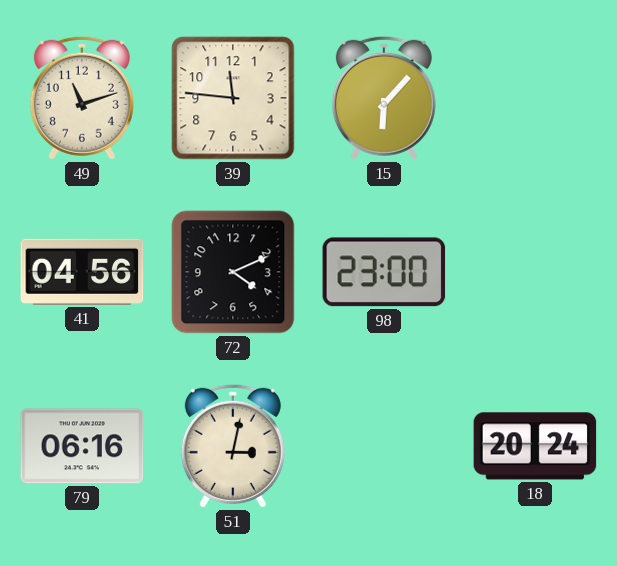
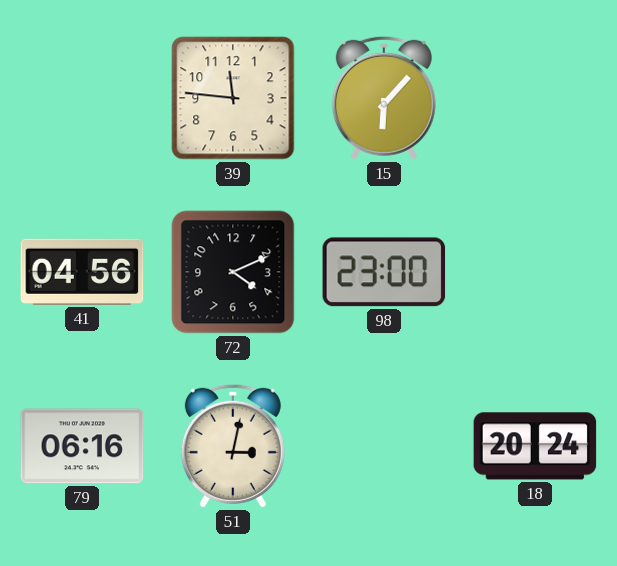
49: 11:12 -> none (82, 98)
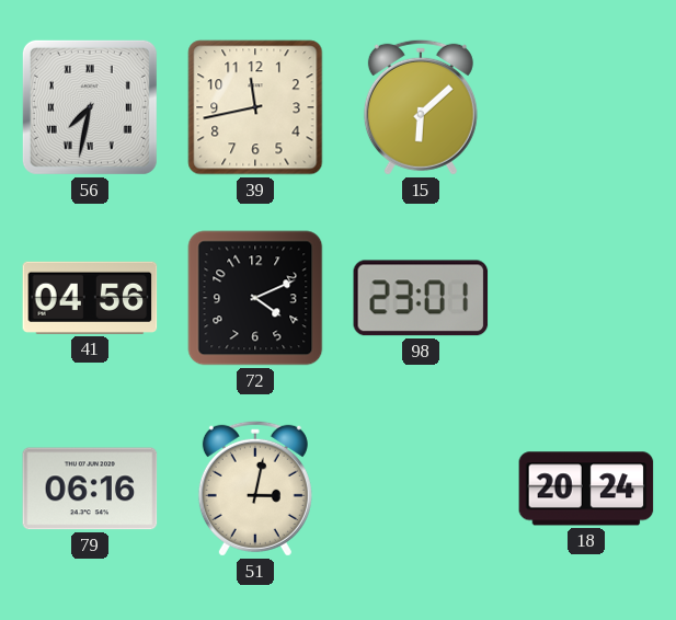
56: none -> 7:32 (90, 107)
39: 11:46 -> 11:43 (255, 107)
15: 6:07 -> 6:08 (421, 107)
98: 23:00 -> 23:01 (421, 298)
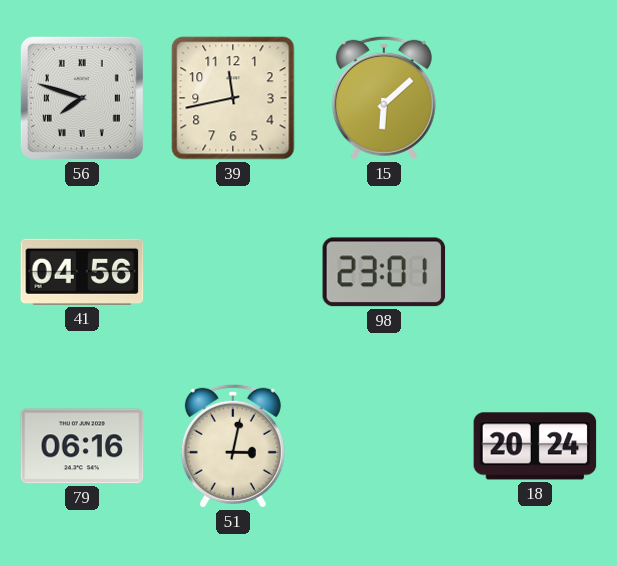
56: 7:32 -> 7:48 (82, 98)
72: 4:11 -> none (255, 298)
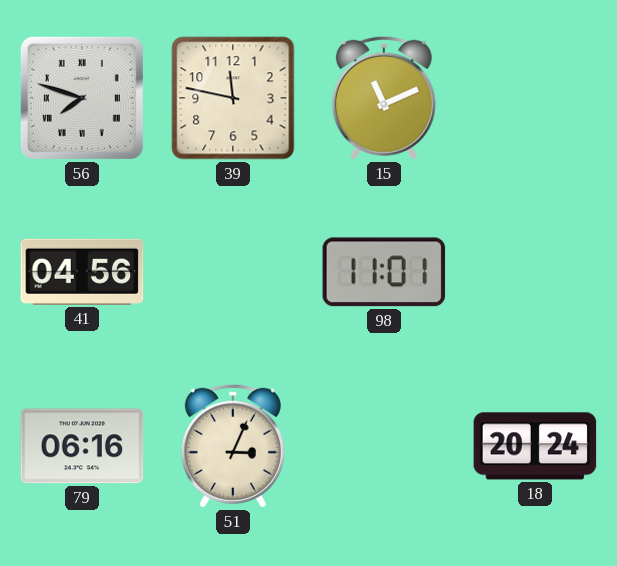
39: 11:43 -> 11:47 (233, 98)
15: 6:08 -> 11:11 (384, 98)
98: 23:01 -> 11:01 (384, 272)
51: 3:02 -> 3:04 (233, 446)
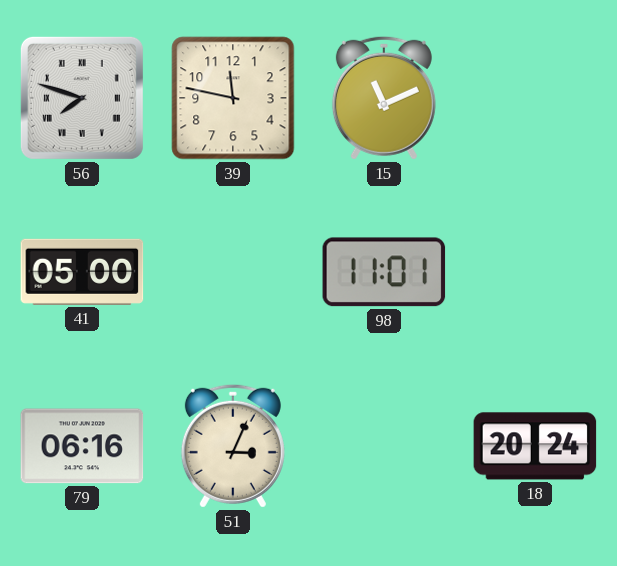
41: 04:56 -> 05:00 (82, 272)
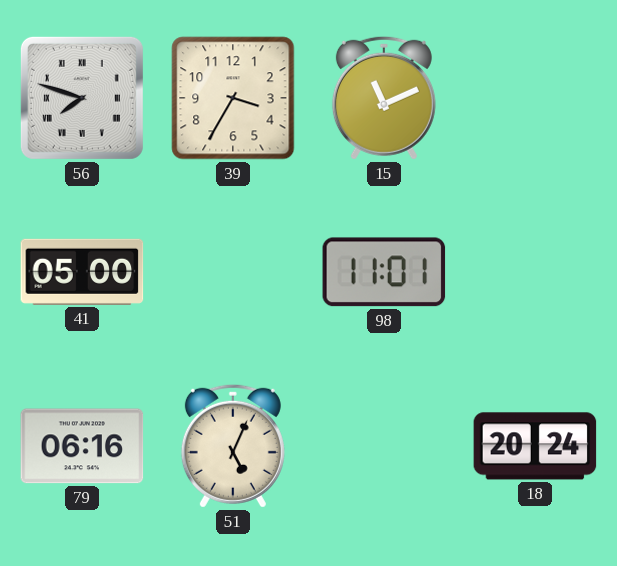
39: 11:47 -> 3:35 (233, 98)
51: 3:04 -> 5:04 (233, 446)
